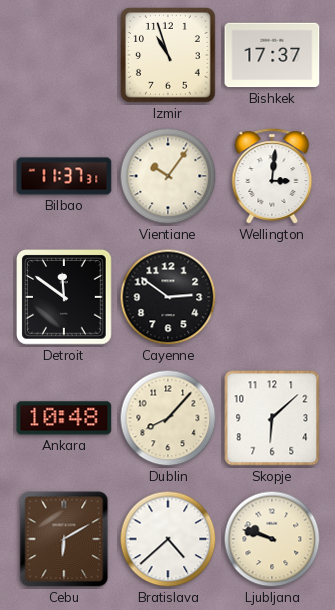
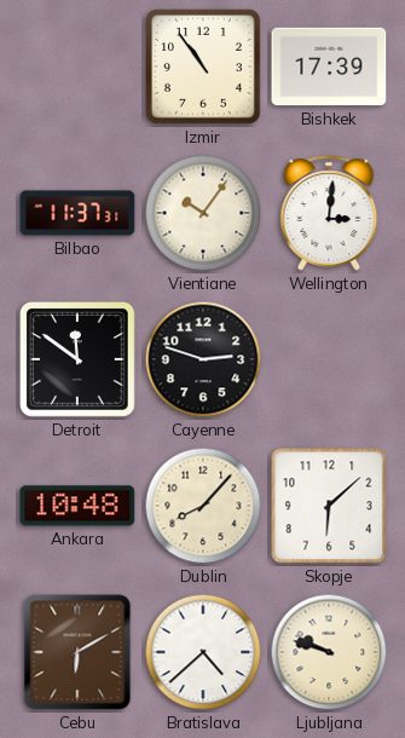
Izmir: 10:57 -> 10:54 (203, 67)
Bishkek: 17:37 -> 17:39 (329, 67)
Cayenne: 2:51 -> 2:48 (203, 359)
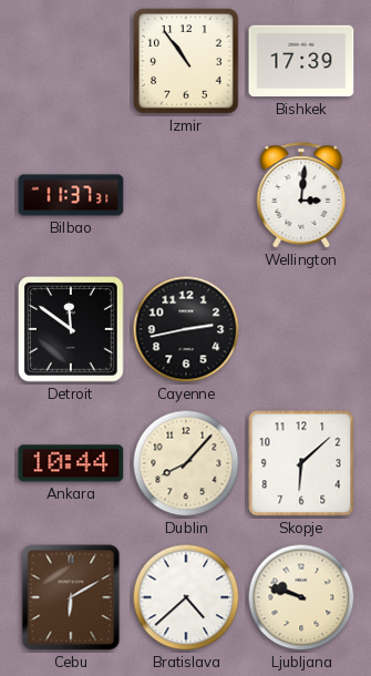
Vientiane: 10:06 -> none (203, 213)
Cayenne: 2:48 -> 2:43 (186, 329)
Ankara: 10:48 -> 10:44 (71, 463)
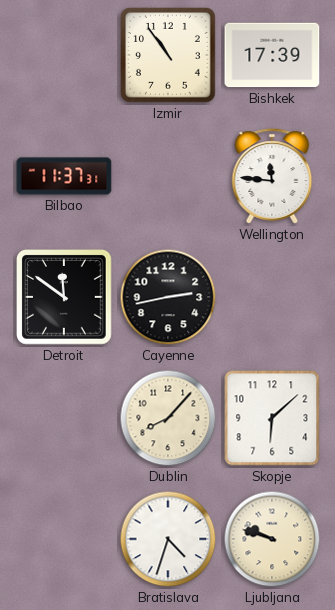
Wellington: 3:01 -> 11:46 (272, 176)
Ankara: 10:44 -> none (71, 463)
Cebu: 6:10 -> none (71, 597)
Bratislava: 4:38 -> 4:33 (168, 539)
